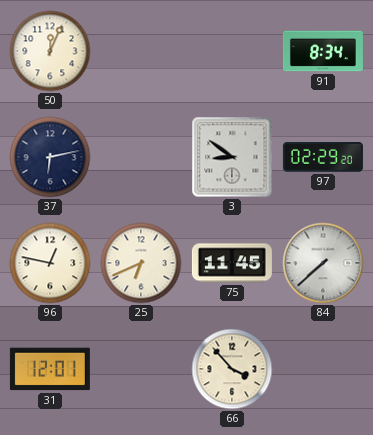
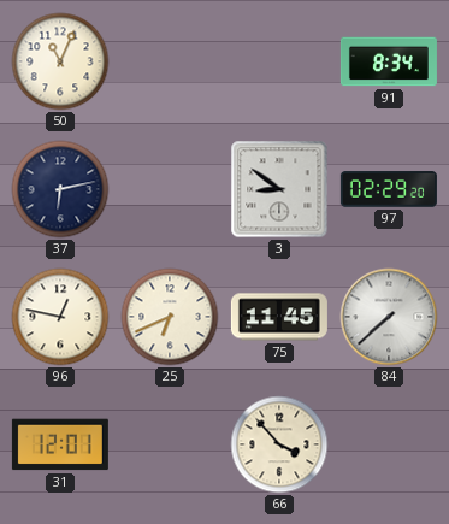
50: 12:04 -> 11:04 (60, 61)
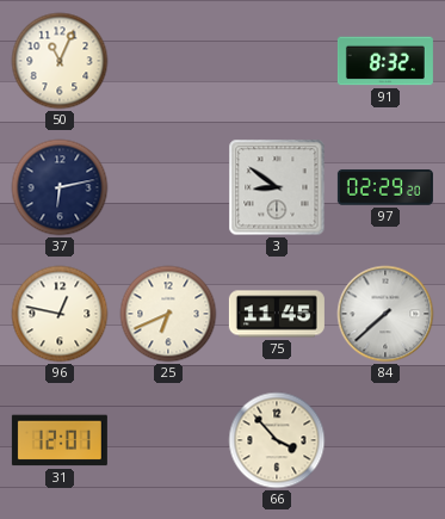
91: 8:34 -> 8:32 (385, 61)
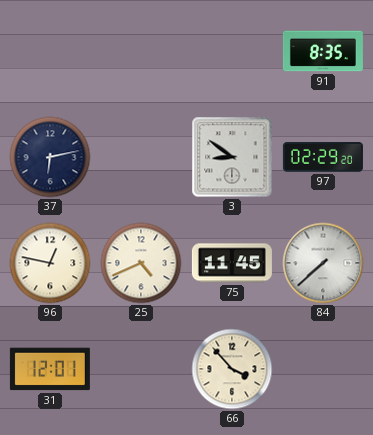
50: 11:04 -> none (60, 61)
91: 8:32 -> 8:35 (323, 51)
25: 6:41 -> 4:41 (141, 263)
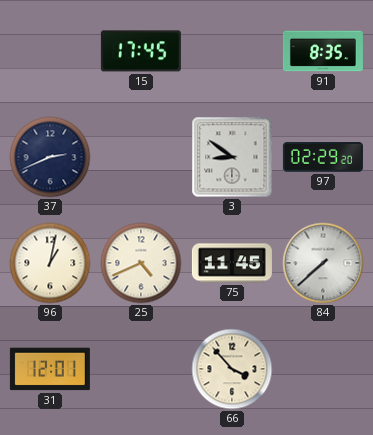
15: none -> 17:45 (141, 51)
37: 6:13 -> 2:41 (50, 157)
96: 12:47 -> 1:02 (50, 263)
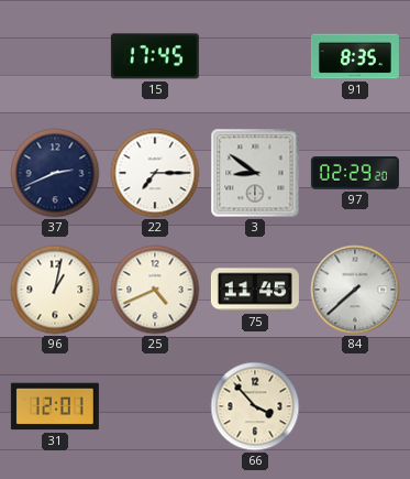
22: none -> 7:15 (155, 173)
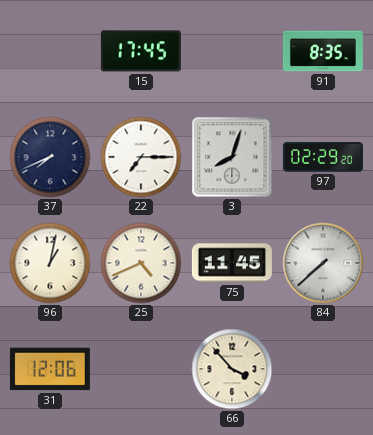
37: 2:41 -> 7:41 (50, 157)
3: 8:51 -> 8:03 (232, 157)
31: 12:01 -> 12:06 (50, 369)
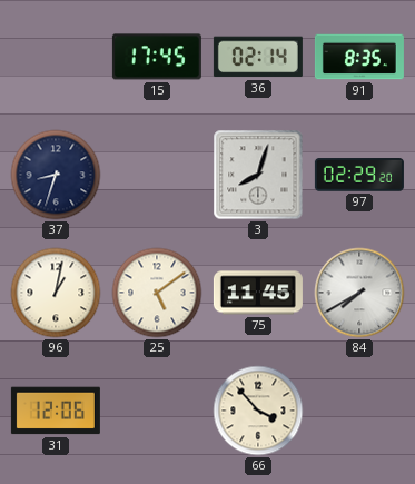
36: none -> 02:14 (258, 57)
37: 7:41 -> 8:33 (56, 175)
22: 7:15 -> none (141, 157)
25: 4:41 -> 5:09 (157, 293)
84: 7:38 -> 7:40 (359, 293)
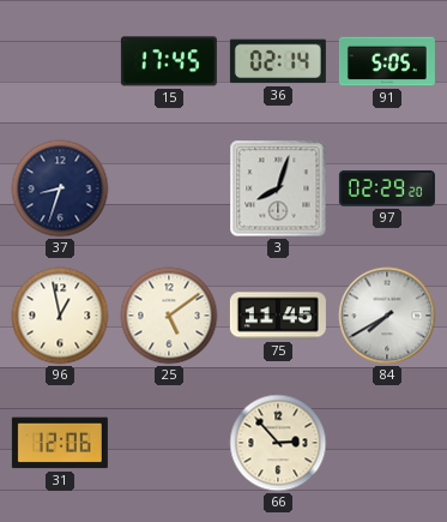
91: 8:35 -> 5:05 (387, 61)
96: 1:02 -> 12:58 (60, 316)
66: 3:53 -> 2:53 (278, 443)
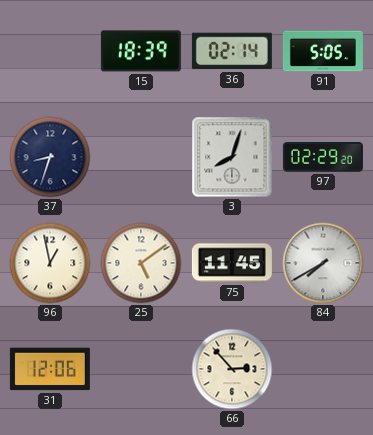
15: 17:45 -> 18:39 (141, 51)
